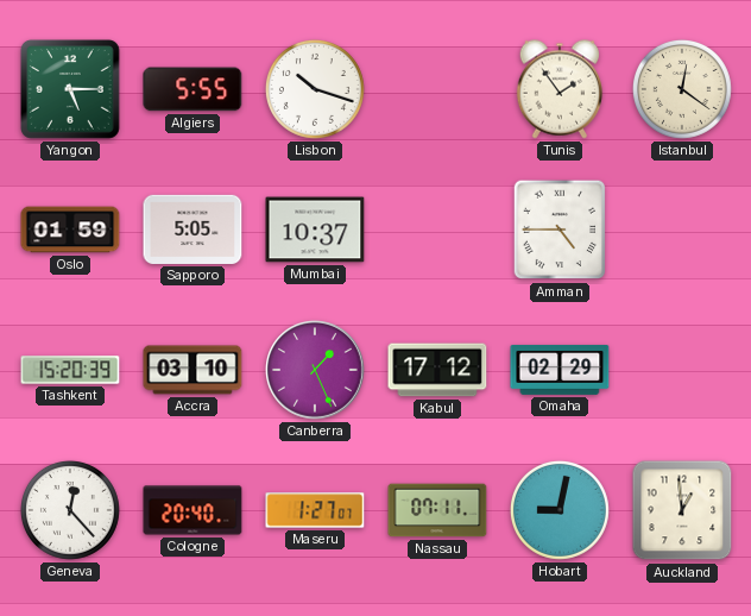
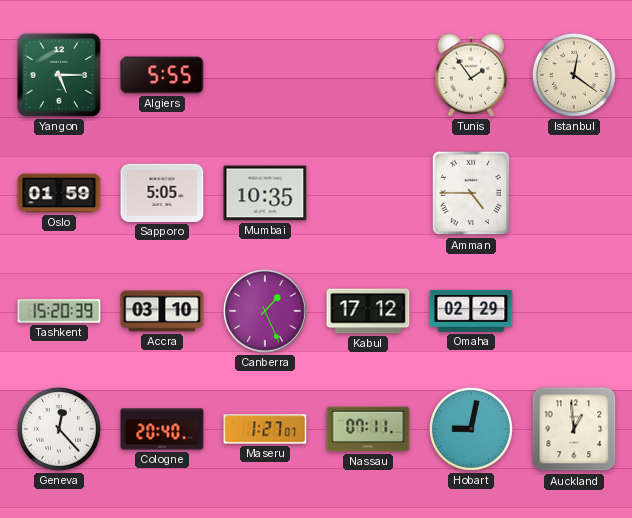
Lisbon: 10:18 -> none (315, 89)
Mumbai: 10:37 -> 10:35 (265, 193)
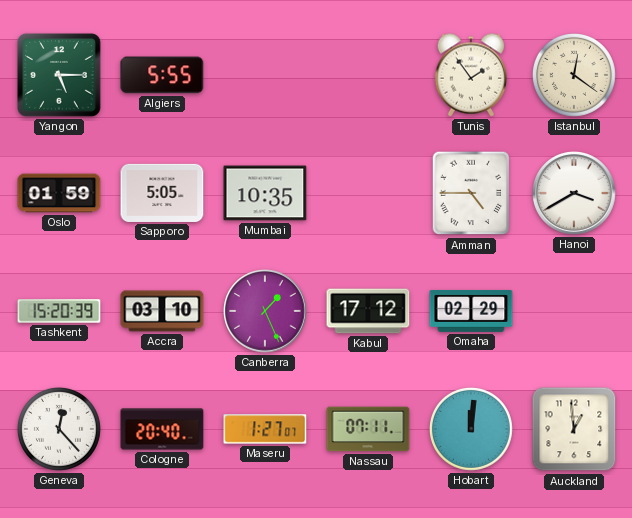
Hanoi: none -> 3:40 (574, 193)
Hobart: 9:02 -> 12:01 (471, 429)
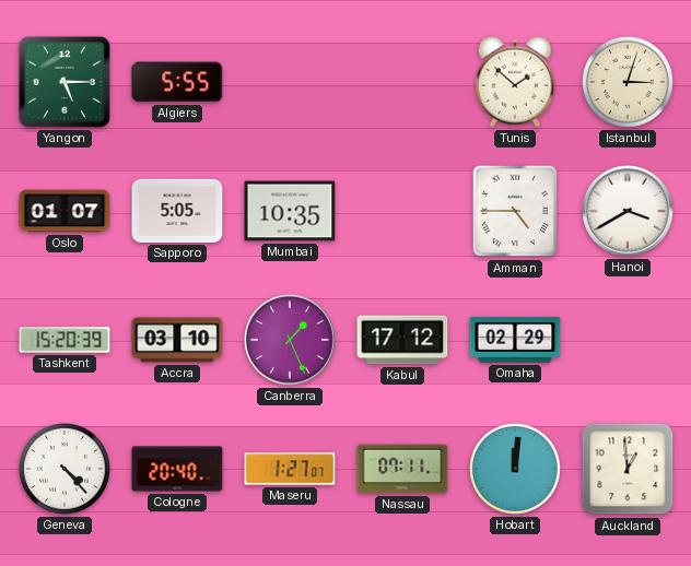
Tunis: 1:54 -> 1:52 (515, 82)
Istanbul: 12:21 -> 3:03 (628, 82)
Oslo: 01:59 -> 01:07 (65, 211)
Geneva: 12:23 -> 4:23 (65, 469)
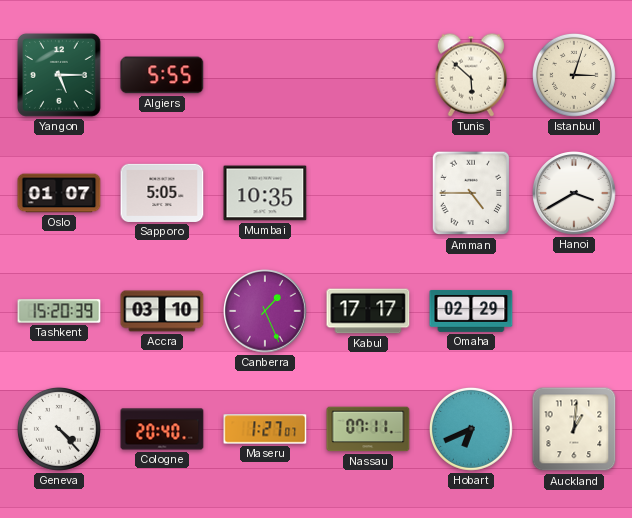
Tunis: 1:52 -> 5:52 (471, 75)
Kabul: 17:12 -> 17:17 (368, 311)
Hobart: 12:01 -> 6:41 (471, 429)
Auckland: 12:59 -> 1:01 (574, 429)
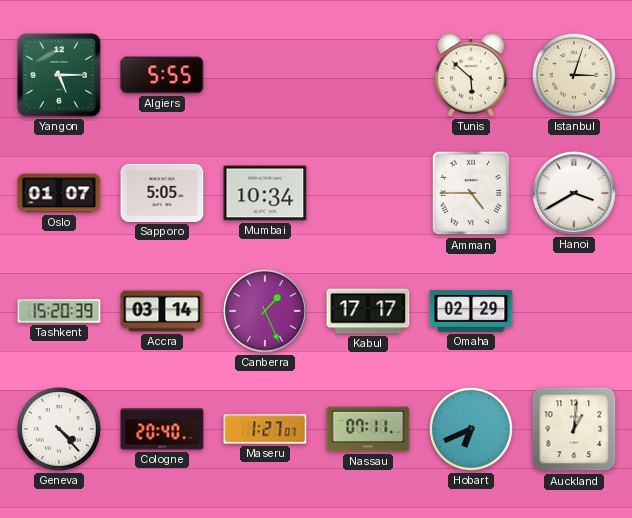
Mumbai: 10:35 -> 10:34 (265, 193)
Accra: 03:10 -> 03:14 (162, 311)
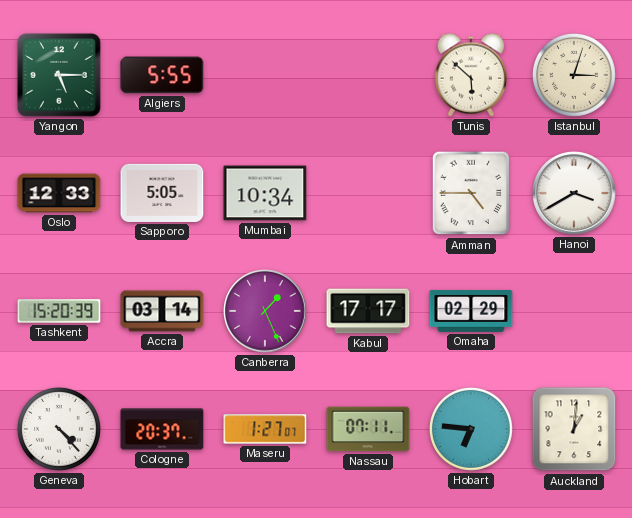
Oslo: 01:07 -> 12:33 (59, 193)
Cologne: 20:40 -> 20:37 (162, 429)
Hobart: 6:41 -> 6:46 (471, 429)
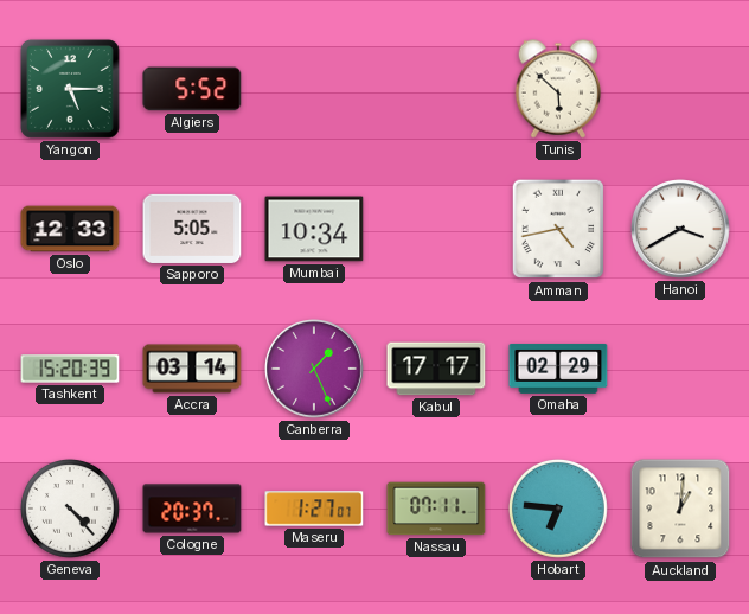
Algiers: 5:55 -> 5:52 (192, 89)
Istanbul: 3:03 -> none (574, 75)
Amman: 4:45 -> 4:43 (558, 229)
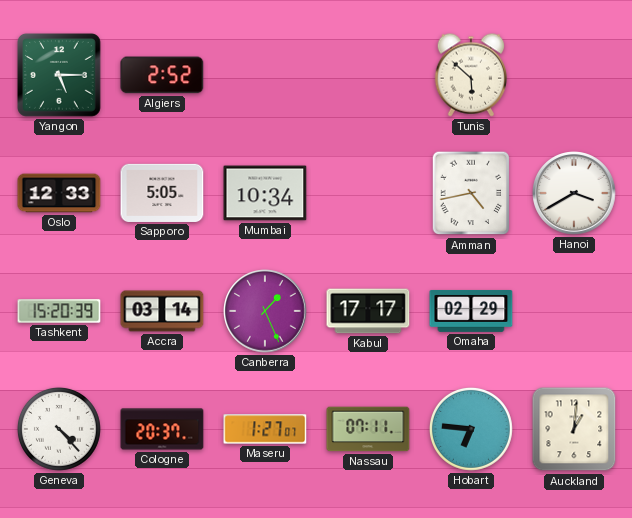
Algiers: 5:52 -> 2:52 (162, 75)
